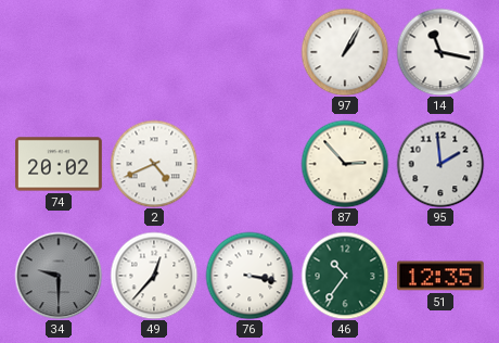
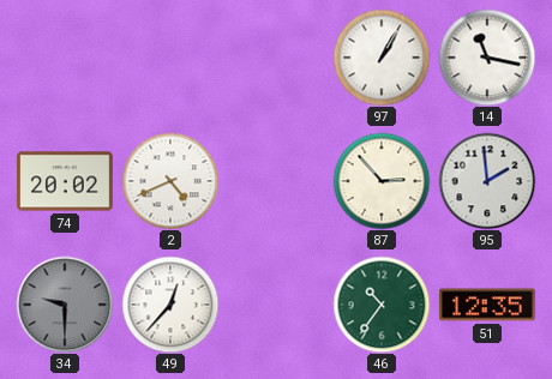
76: 3:17 -> none (250, 276)
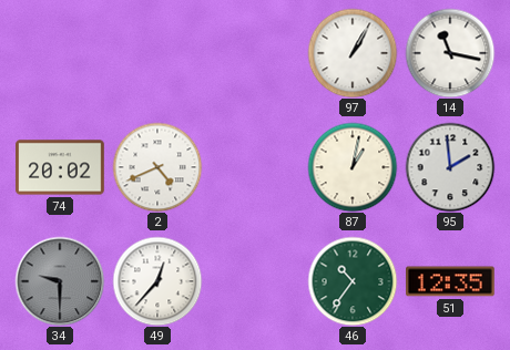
87: 2:53 -> 1:02 (353, 167)
